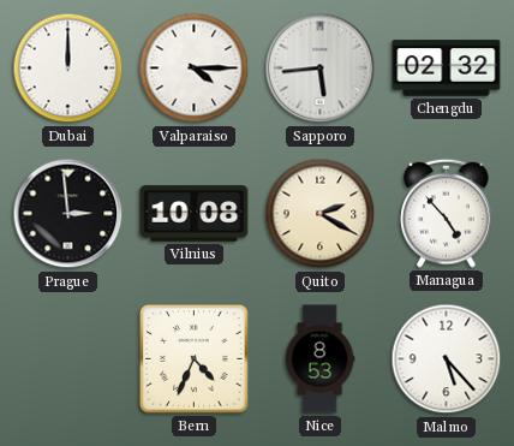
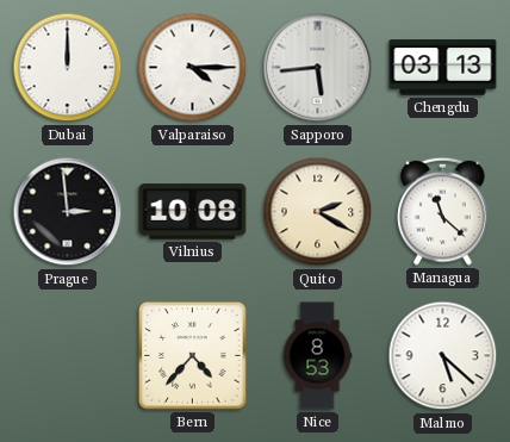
Chengdu: 02:32 -> 03:13 (443, 68)
Managua: 4:53 -> 11:22 (443, 211)
Bern: 4:34 -> 4:37 (193, 356)
Malmo: 5:23 -> 5:22 (443, 356)
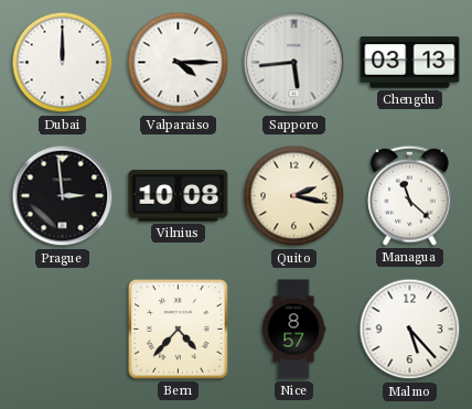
Quito: 2:20 -> 2:17 (294, 196)
Nice: 8:53 -> 8:57 (293, 330)
Malmo: 5:22 -> 5:23 (410, 330)
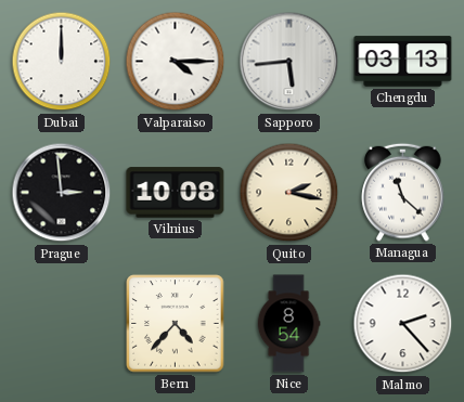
Nice: 8:57 -> 8:54 (288, 324)
Malmo: 5:23 -> 2:23 (403, 324)
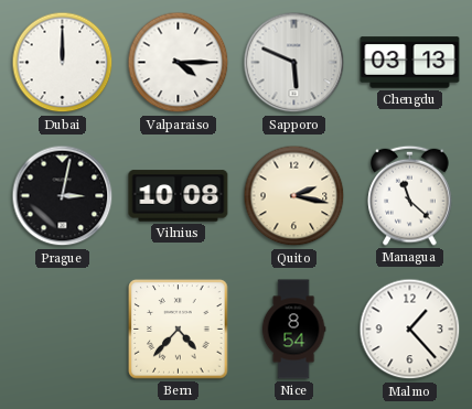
Sapporo: 5:44 -> 5:49 (294, 63)
Prague: 2:59 -> 3:02 (63, 196)
Malmo: 2:23 -> 1:23 (410, 330)
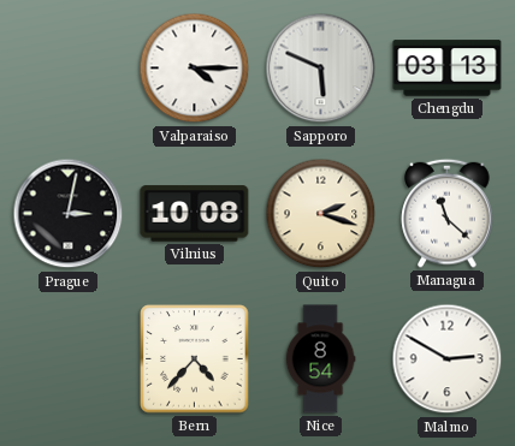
Dubai: 12:00 -> none (63, 63)
Quito: 2:17 -> 2:18 (321, 214)
Malmo: 1:23 -> 2:50 (448, 359)
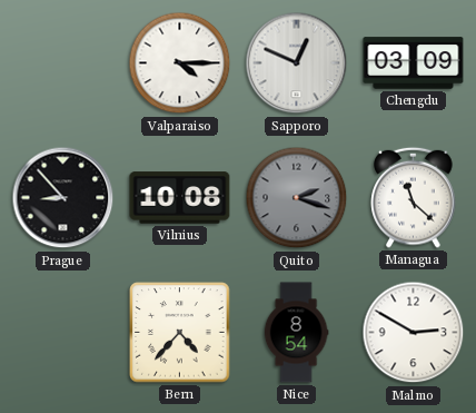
Sapporo: 5:49 -> 12:49 (297, 63)
Chengdu: 03:13 -> 03:09 (414, 63)
Prague: 3:02 -> 8:53 (63, 198)
Quito dial: cream -> grey (297, 198)
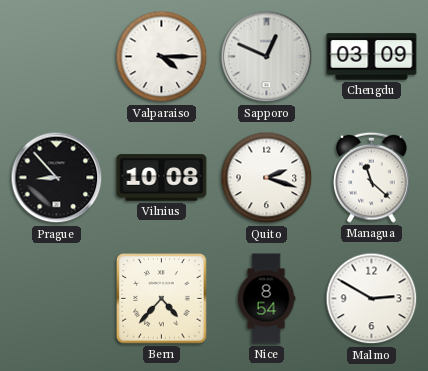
Quito dial: grey -> white (267, 178)
